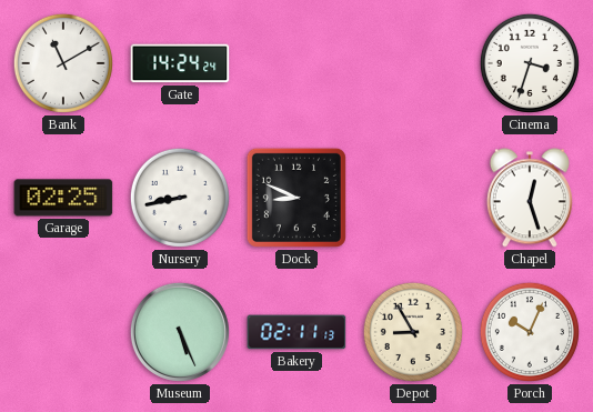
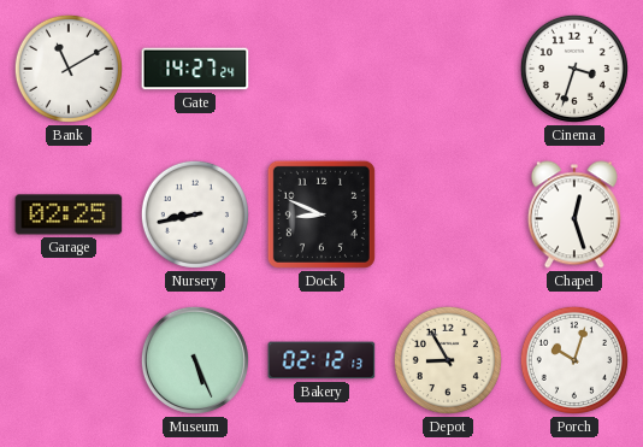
Gate: 14:24 -> 14:27 (195, 69)
Bakery: 02:11 -> 02:12 (321, 360)
Porch: 10:04 -> 10:03 (574, 360)
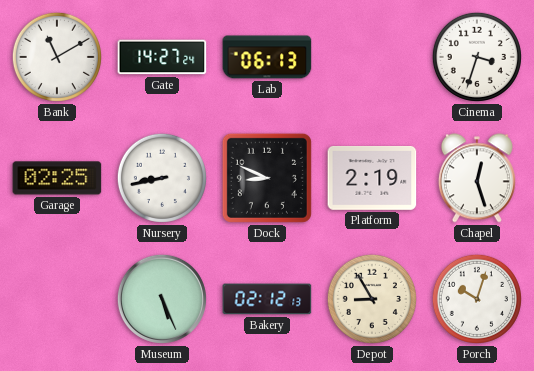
Lab: none -> 06:13 (267, 57)
Platform: none -> 2:19 (372, 179)
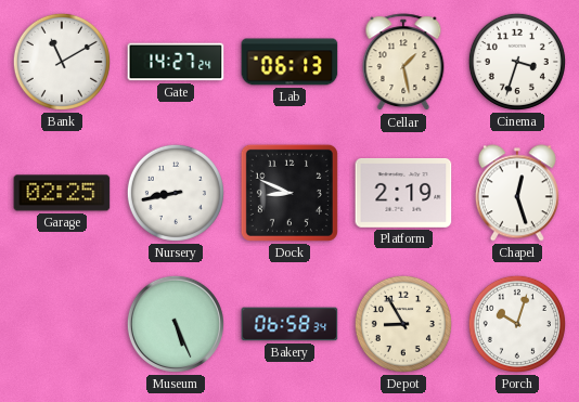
Cellar: none -> 1:28 (403, 63)
Bakery: 02:12 -> 06:58 (289, 324)
